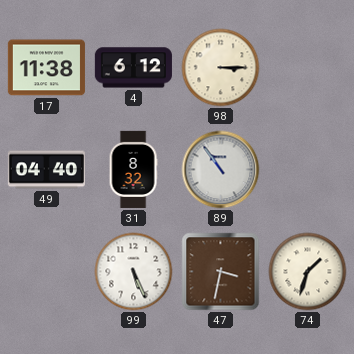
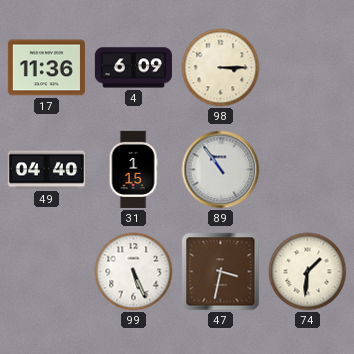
17: 11:38 -> 11:36 (46, 68)
4: 6:12 -> 6:09 (133, 68)
31: 8:32 -> 1:15 (133, 169)
74: 1:33 -> 1:31 (308, 272)
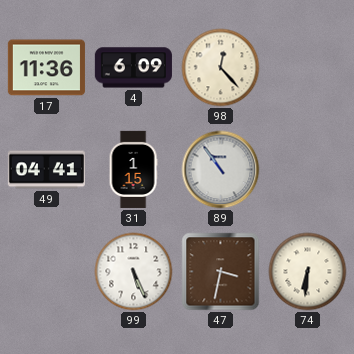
98: 3:15 -> 12:23 (221, 68)
49: 04:40 -> 04:41 (46, 170)
74: 1:31 -> 6:31 (308, 272)
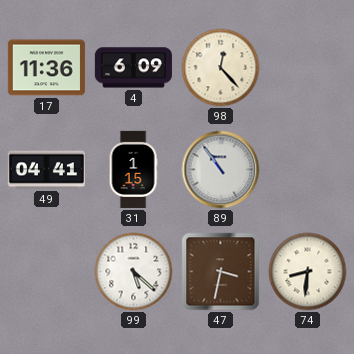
99: 5:26 -> 5:22 (134, 272)
74: 6:31 -> 8:31 (308, 272)
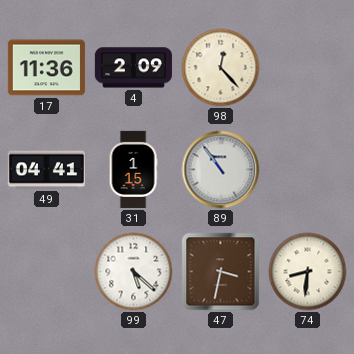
4: 6:09 -> 2:09 (133, 68)
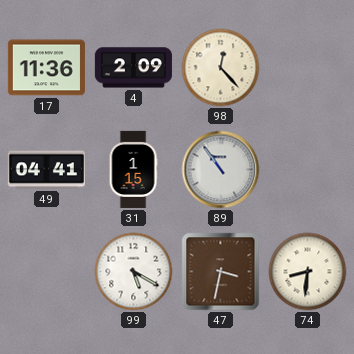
99: 5:22 -> 5:20 (134, 272)
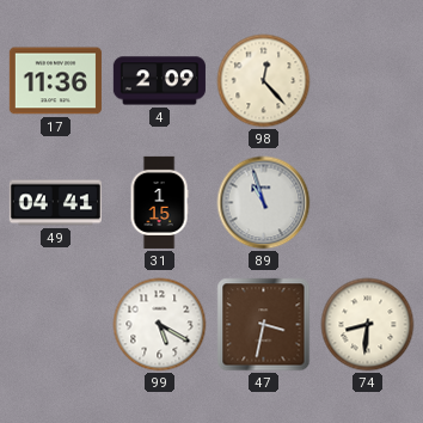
89: 10:54 -> 10:57 (264, 203)
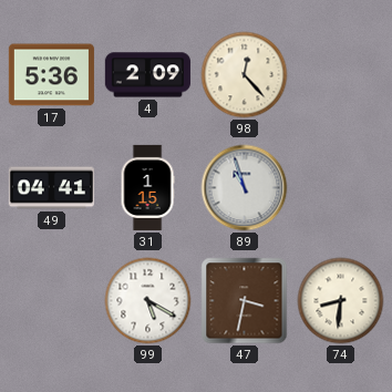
17: 11:36 -> 5:36 (51, 75)
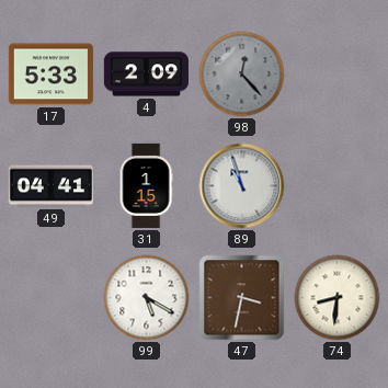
17: 5:36 -> 5:33 (50, 75)
98 dial: cream -> grey (242, 75)
